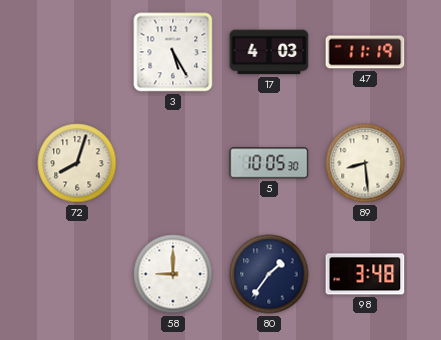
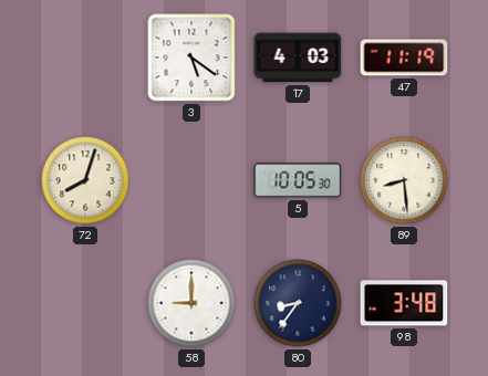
3: 5:25 -> 5:21 (191, 58)
80: 1:36 -> 8:36 (298, 303)
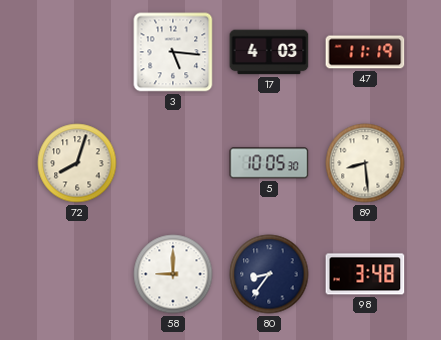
3: 5:21 -> 5:16 (173, 52)
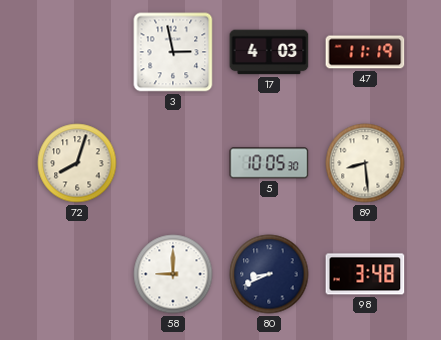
3: 5:16 -> 2:58 (173, 52)
80: 8:36 -> 8:41 (269, 274)
